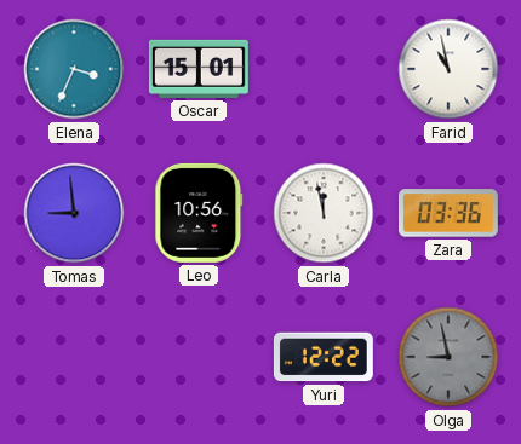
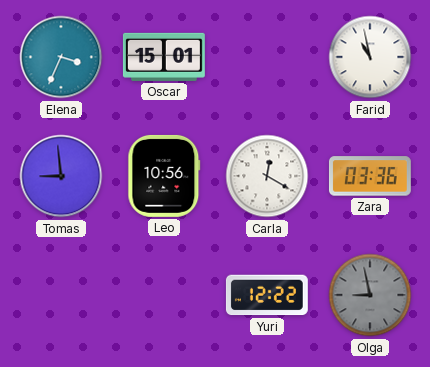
Carla: 11:58 -> 12:20 (267, 176)
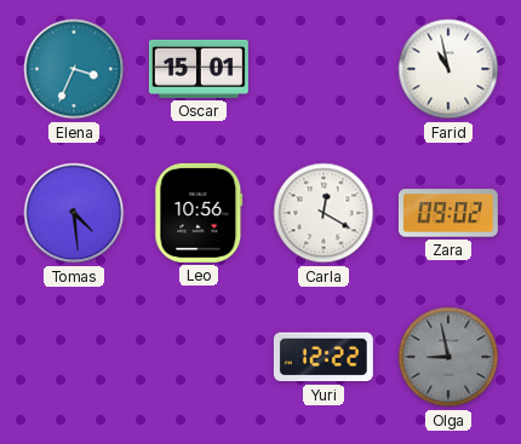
Tomas: 8:59 -> 4:29 (74, 213)
Zara: 03:36 -> 09:02 (448, 213)
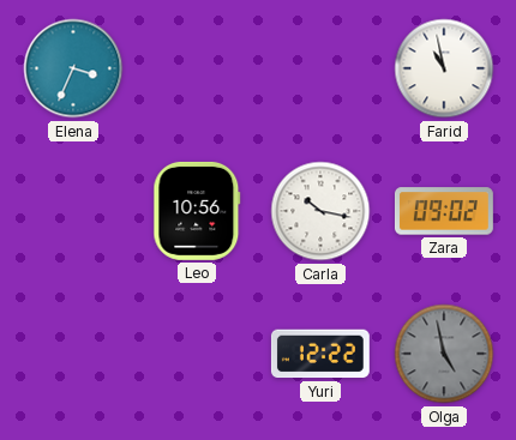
Oscar: 15:01 -> none (199, 69)
Tomas: 4:29 -> none (74, 213)
Carla: 12:20 -> 10:17 (320, 211)
Olga: 8:58 -> 4:58 (444, 354)
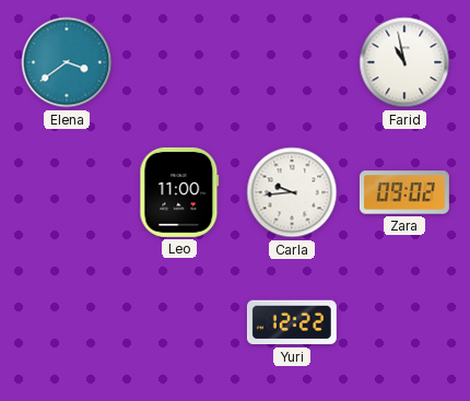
Elena: 3:34 -> 3:39 (67, 62)
Leo: 10:56 -> 11:00 (179, 192)
Carla: 10:17 -> 9:44 (292, 192)
Olga: 4:58 -> none (444, 354)
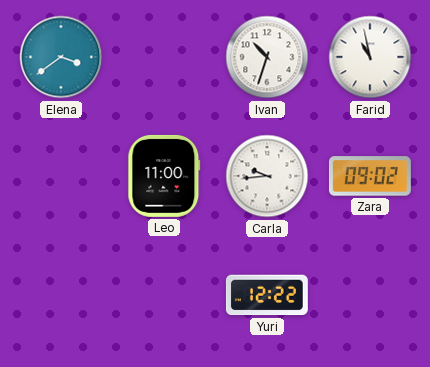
Ivan: none -> 10:33 (267, 57)
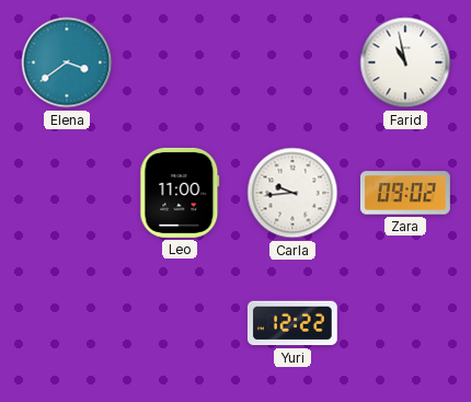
Ivan: 10:33 -> none (267, 57)
